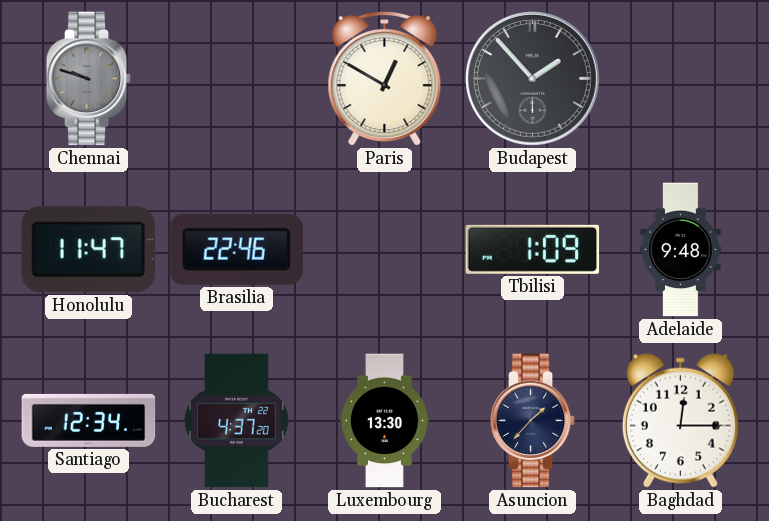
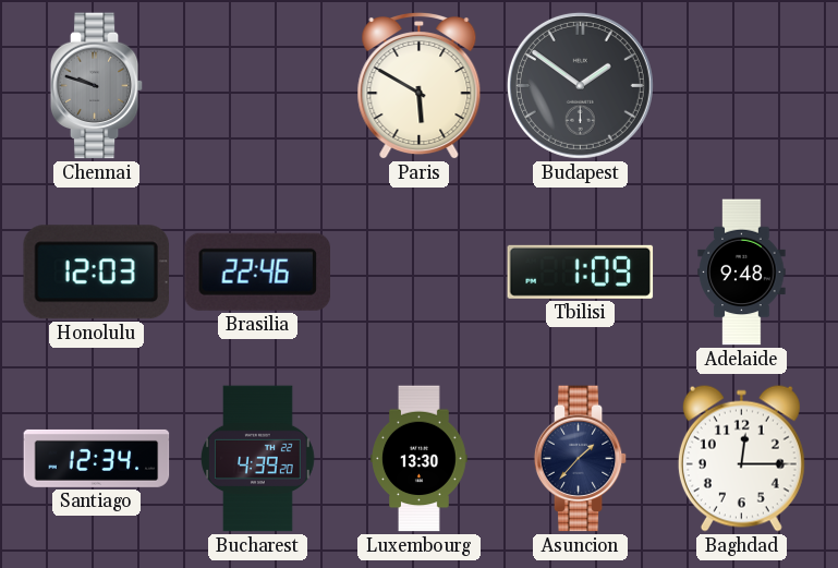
Paris: 12:50 -> 5:50 (420, 87)
Budapest: 1:53 -> 1:51 (580, 85)
Honolulu: 11:47 -> 12:03 (96, 273)
Bucharest: 4:37 -> 4:39 (258, 459)
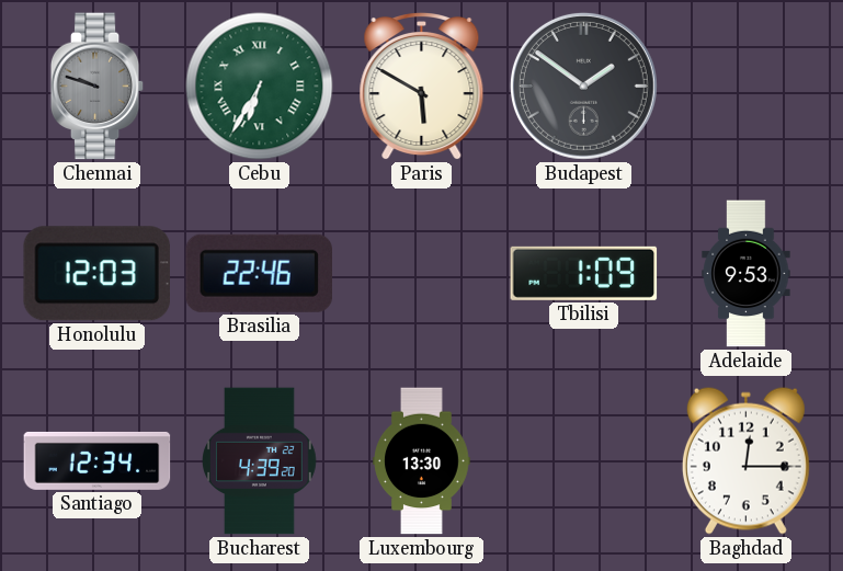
Cebu: none -> 6:35 (260, 87)
Adelaide: 9:48 -> 9:53 (747, 274)
Asuncion: 1:37 -> none (581, 459)
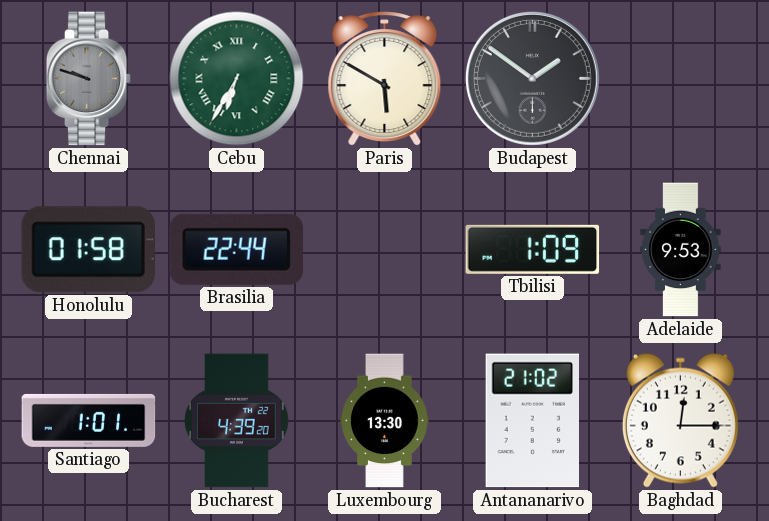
Honolulu: 12:03 -> 01:58 (88, 250)
Brasilia: 22:46 -> 22:44 (236, 249)
Santiago: 12:34 -> 1:01 (89, 420)
Antananarivo: none -> 21:02 (532, 421)
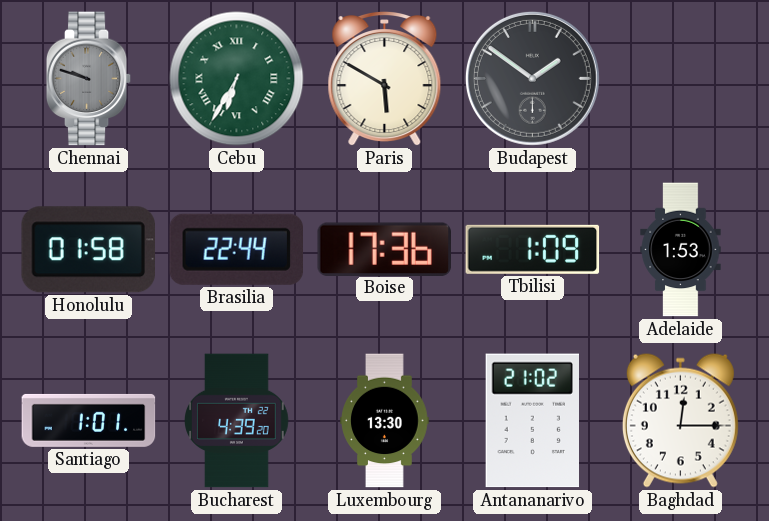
Boise: none -> 17:36 (384, 249)
Adelaide: 9:53 -> 1:53 (681, 250)
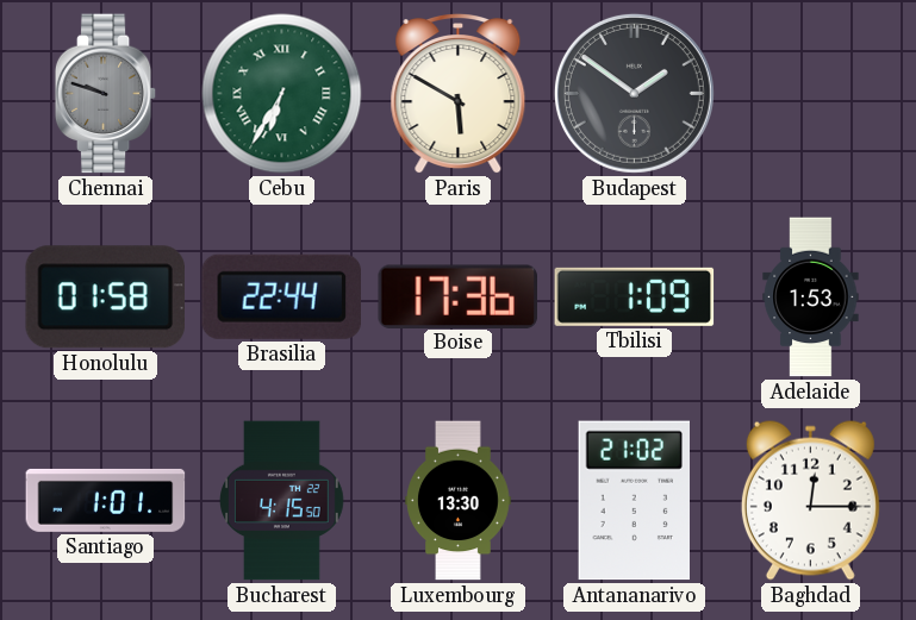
Bucharest: 4:39 -> 4:15 (282, 501)
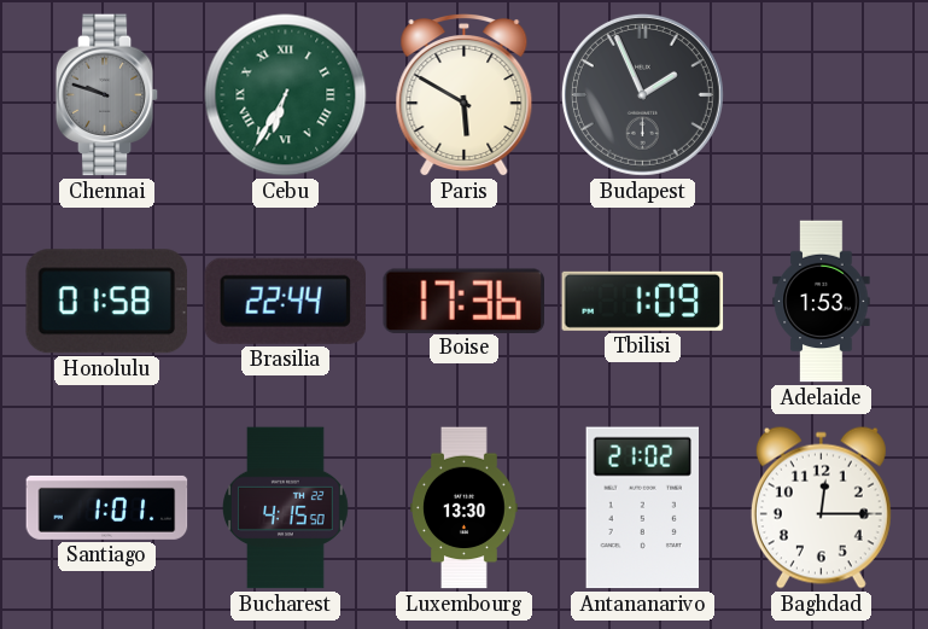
Budapest: 1:51 -> 1:56 (642, 94)
